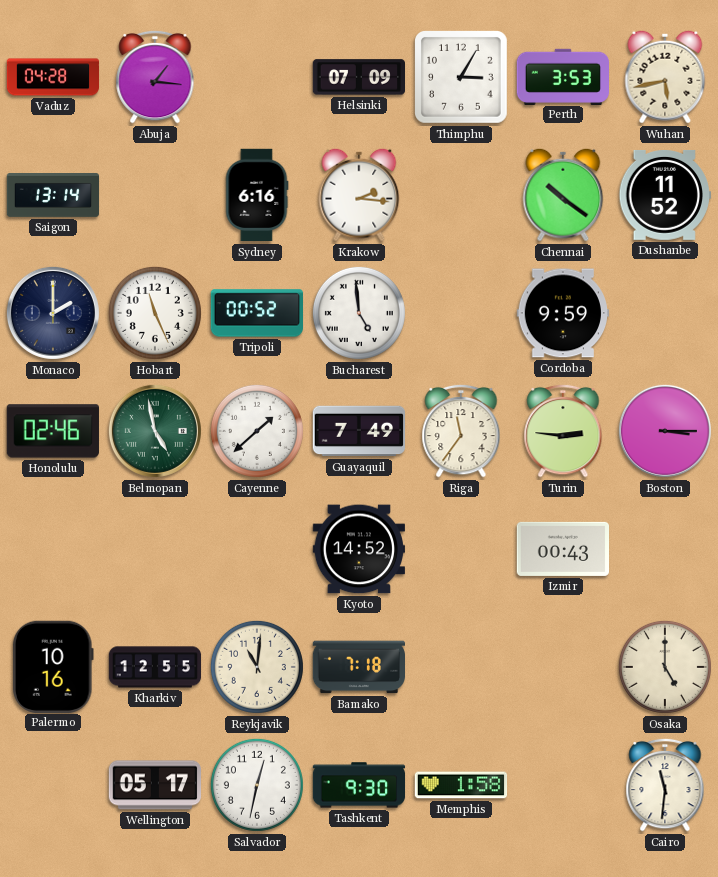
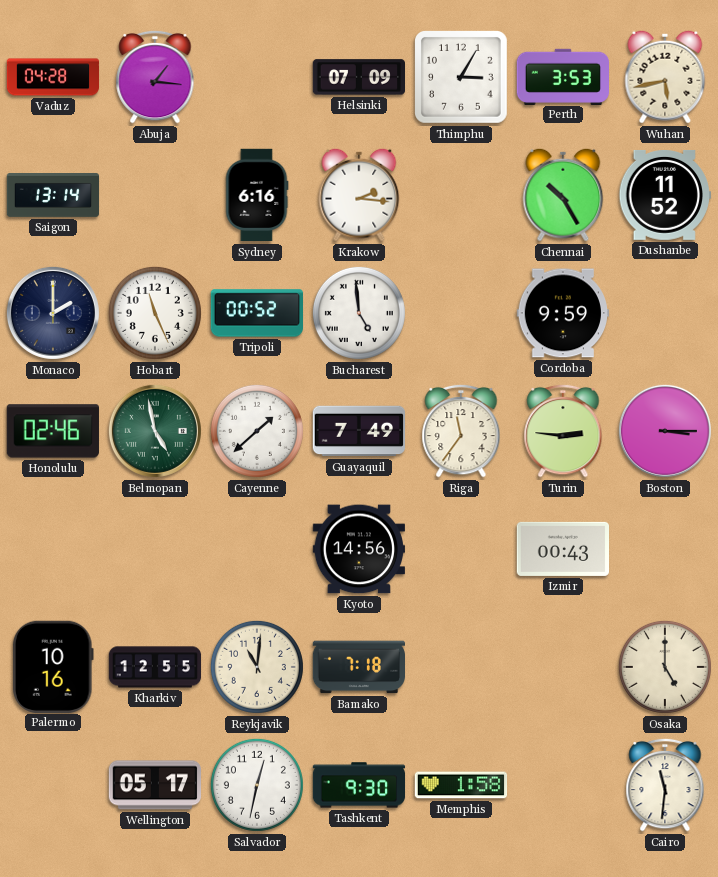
Chennai: 10:21 -> 10:25 (563, 195)
Kyoto: 14:52 -> 14:56 (358, 549)
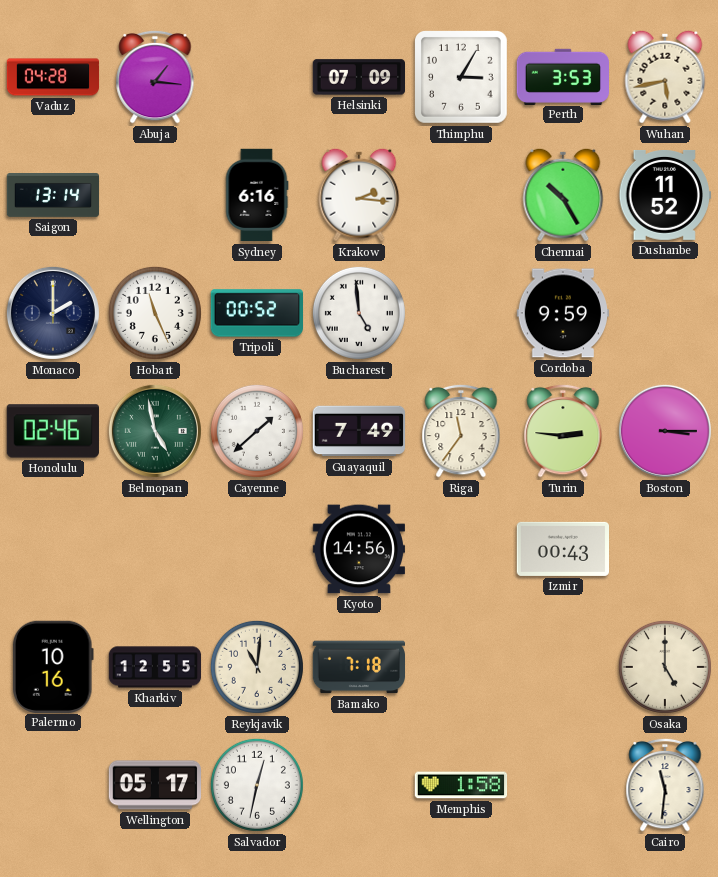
Tashkent: 9:30 -> none (359, 785)
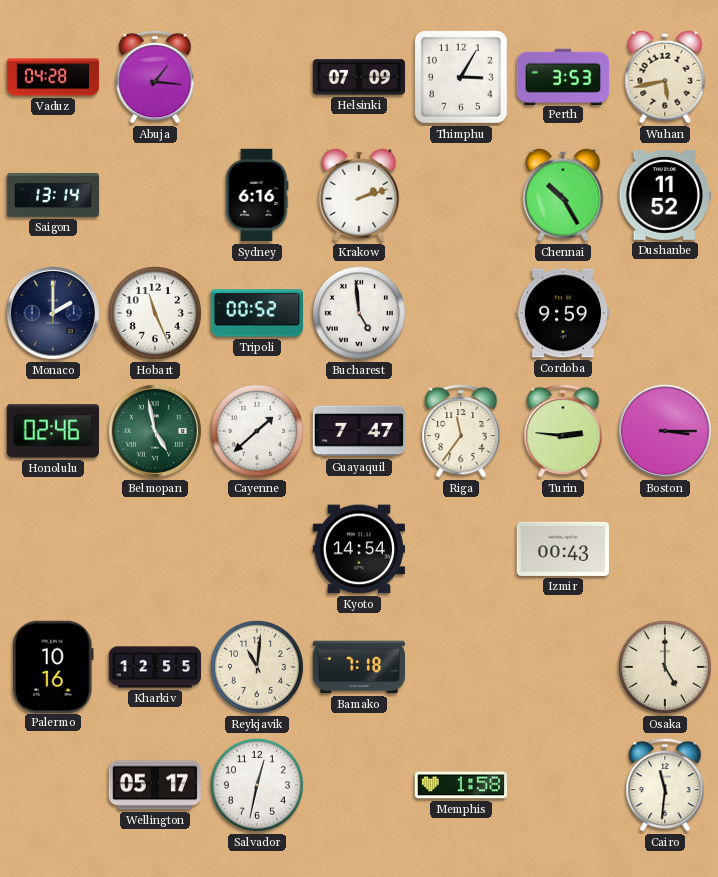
Krakow: 2:16 -> 2:12 (359, 195)
Guayaquil: 7:49 -> 7:47 (358, 431)
Kyoto: 14:56 -> 14:54 (358, 549)
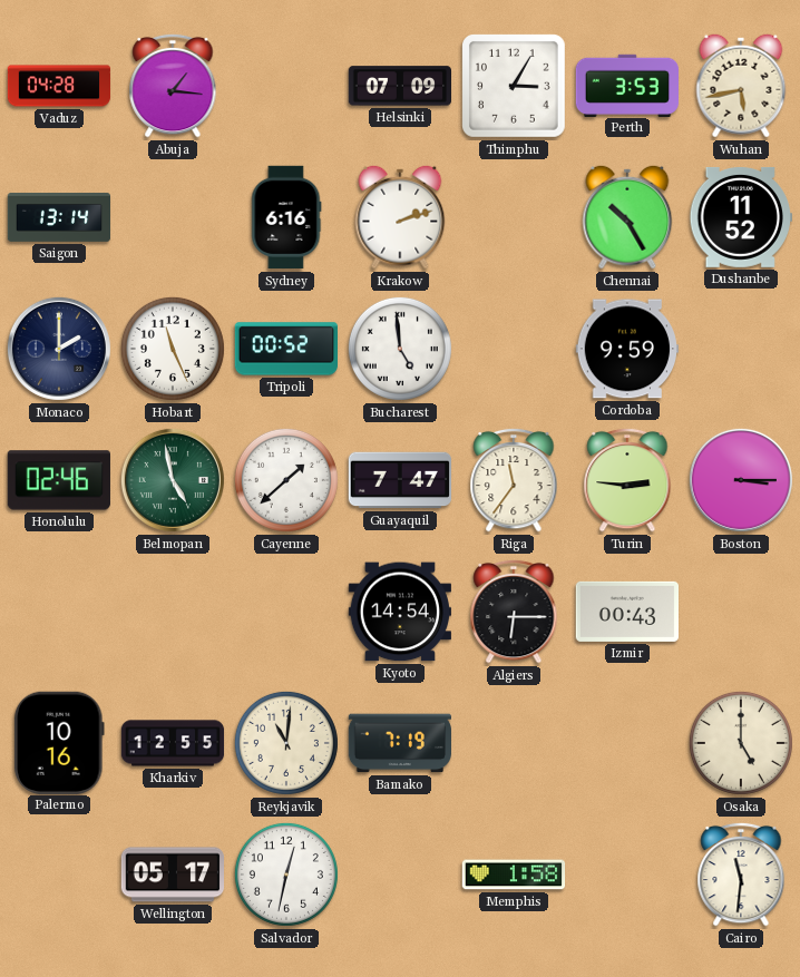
Algiers: none -> 6:15 (514, 612)
Bamako: 7:18 -> 7:19 (399, 743)
